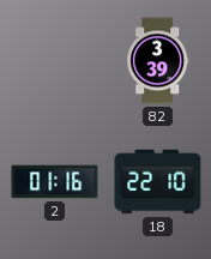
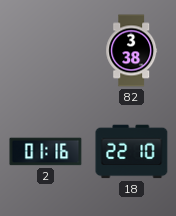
82: 3:39 -> 3:38 (132, 51)
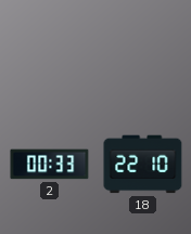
82: 3:38 -> none (132, 51)
2: 01:16 -> 00:33 (50, 165)
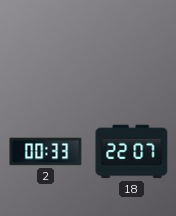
18: 22:10 -> 22:07 (132, 152)
